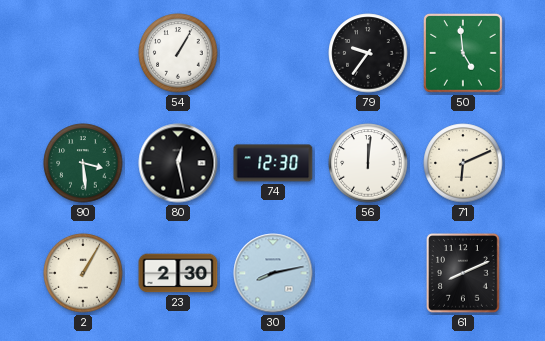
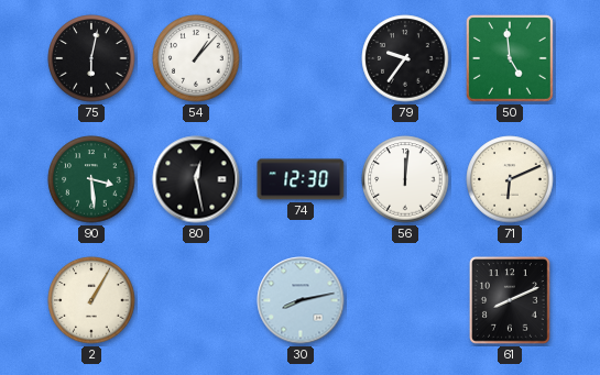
75: none -> 6:02 (91, 58)
54: 1:05 -> 1:07 (196, 58)
23: 2:30 -> none (178, 273)
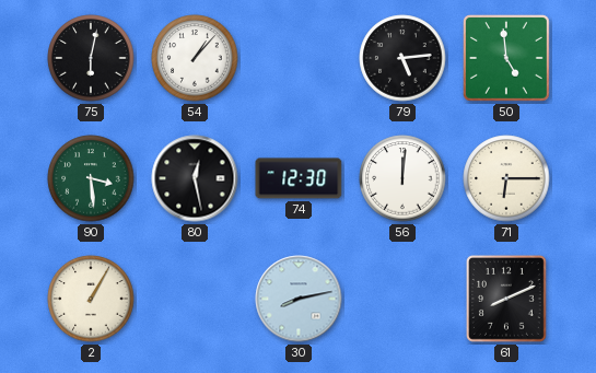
79: 9:36 -> 5:14 (402, 58)
71: 6:11 -> 6:15 (506, 178)
